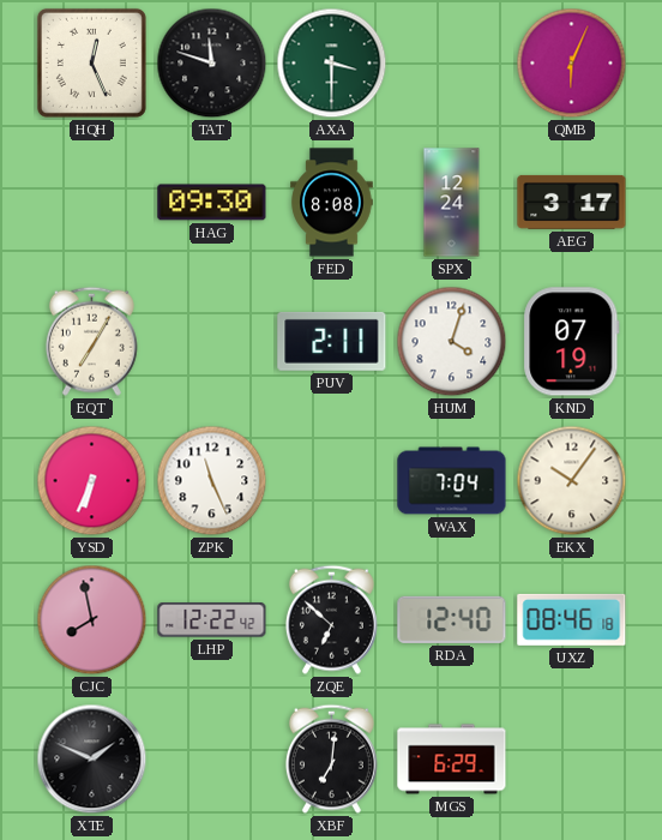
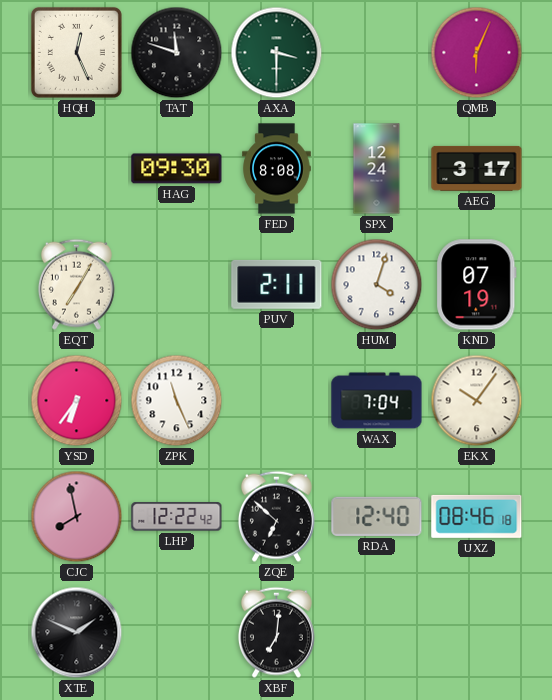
YSD: 6:34 -> 6:36 (77, 401)
MGS: 6:29 -> none (452, 760)
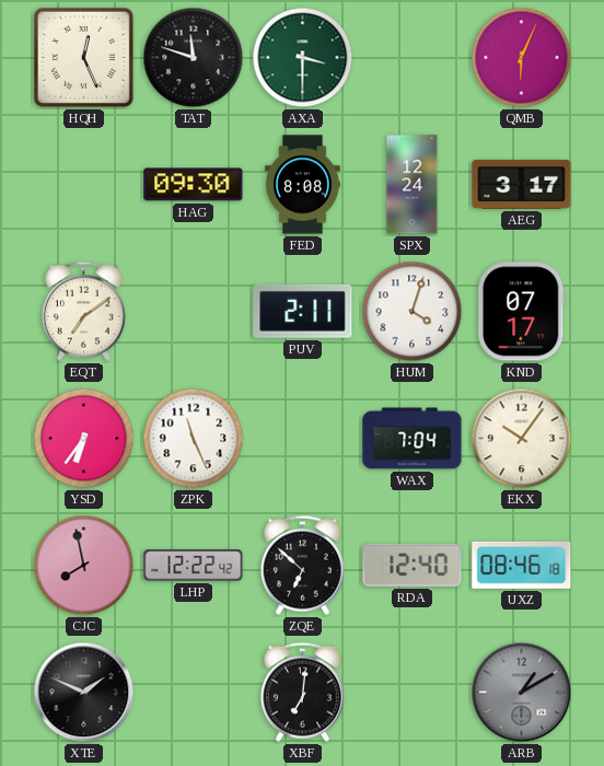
EQT: 7:05 -> 7:09 (83, 311)
KND: 07:19 -> 07:17 (522, 312)
ARB: none -> 1:10 (522, 693)
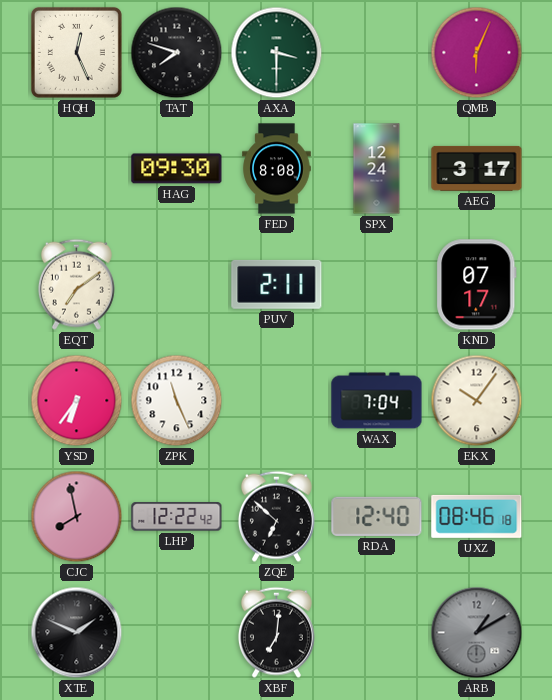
TAT: 11:48 -> 7:48 (177, 53)
HUM: 4:03 -> none (413, 312)
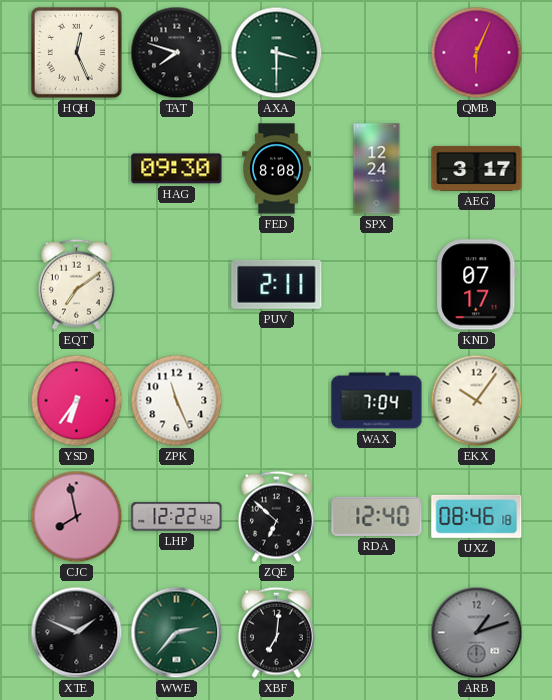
WWE: none -> 2:37 (177, 633)
ARB: 1:10 -> 1:12 (477, 633)
